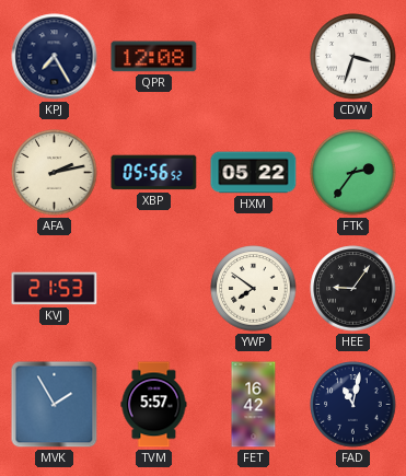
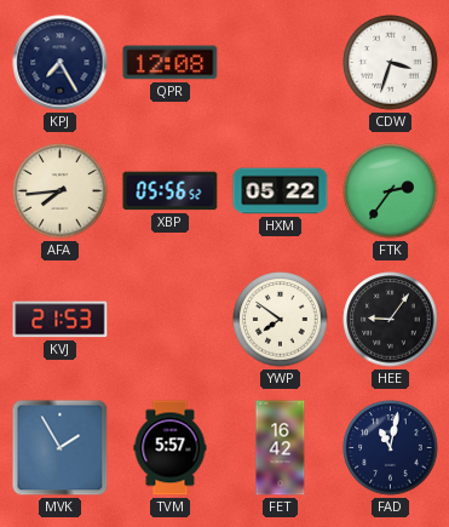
AFA: 2:13 -> 7:44 (61, 191)
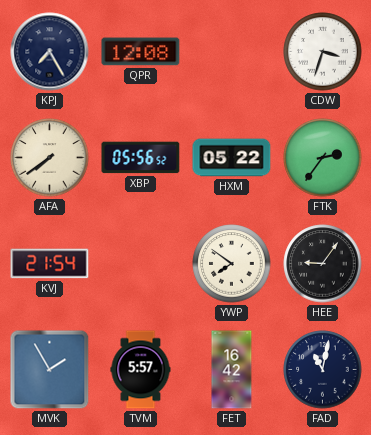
AFA: 7:44 -> 7:39 (50, 158)
KVJ: 21:53 -> 21:54 (50, 264)
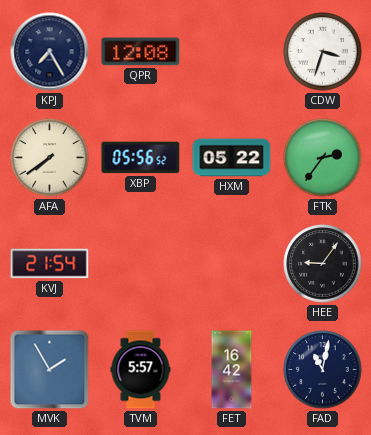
YWP: 7:51 -> none (232, 264)
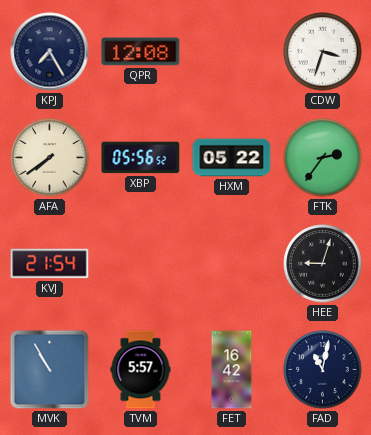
HEE: 9:06 -> 9:03 (323, 264)
MVK: 1:55 -> 10:55 (50, 370)
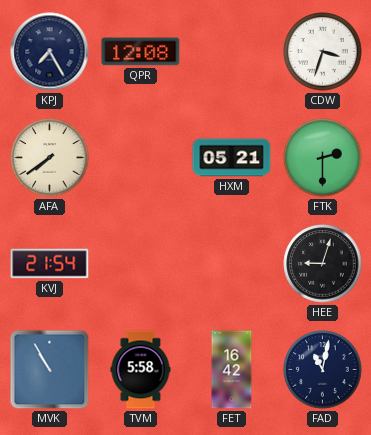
XBP: 05:56 -> none (141, 158)
HXM: 05:22 -> 05:21 (232, 158)
FTK: 2:36 -> 2:30 (323, 158)
TVM: 5:57 -> 5:58 (141, 370)
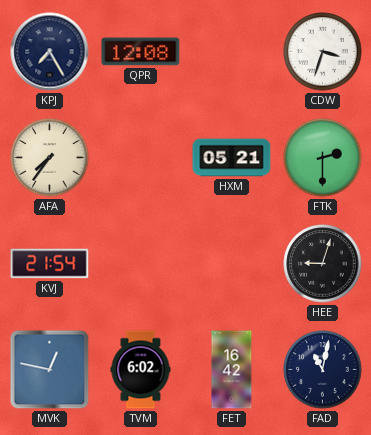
AFA: 7:39 -> 7:36 (50, 158)
MVK: 10:55 -> 12:47 (50, 370)
TVM: 5:58 -> 6:02 (141, 370)
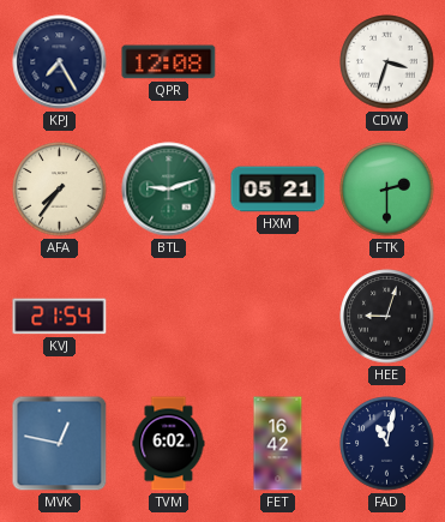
BTL: none -> 9:12 (169, 190)
